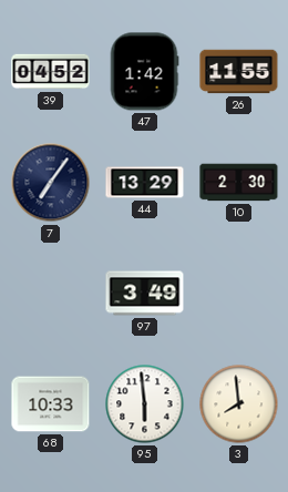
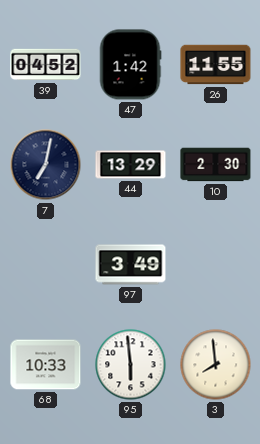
7: 7:06 -> 7:02 (46, 165)
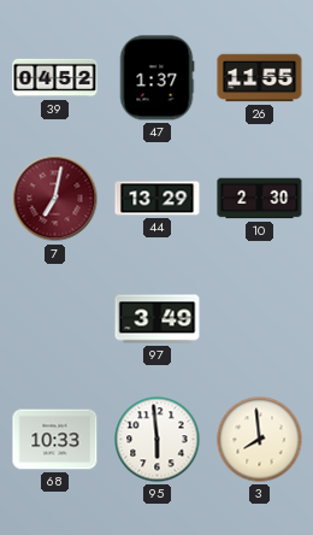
47: 1:42 -> 1:37 (156, 78)
7 dial: navy -> burgundy (55, 199)
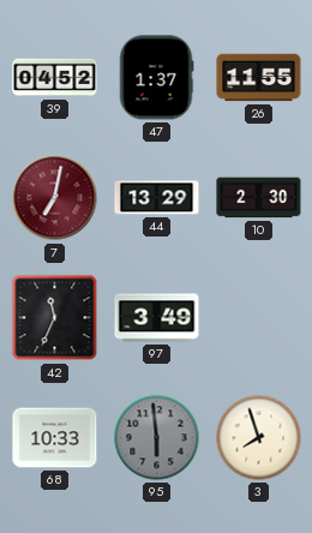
42: none -> 11:34 (55, 318)
95 dial: white -> grey (157, 438)
3: 7:59 -> 7:57 (259, 438)
